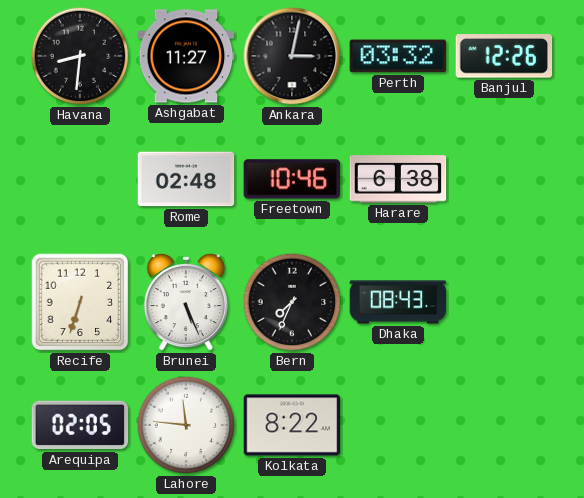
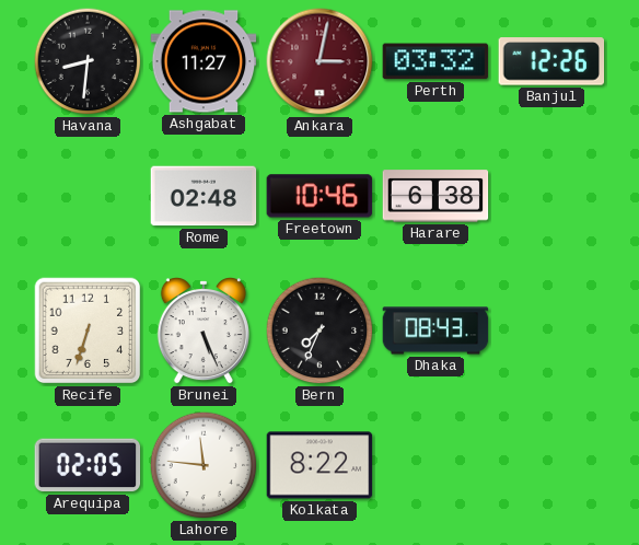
Ankara dial: black -> burgundy (319, 61)
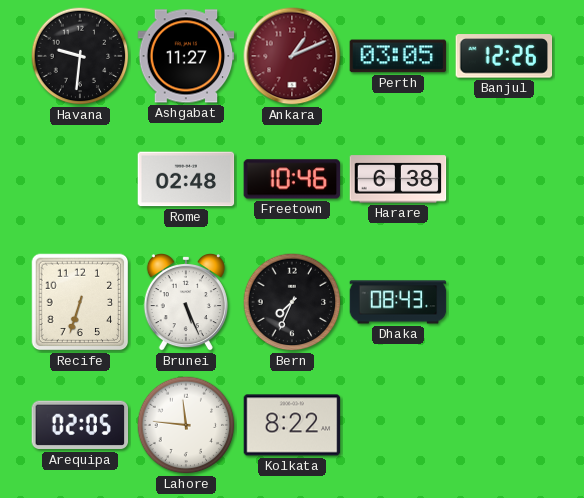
Havana: 8:31 -> 9:31 (80, 56)
Ankara: 3:02 -> 1:11 (292, 56)
Perth: 03:32 -> 03:05 (398, 56)
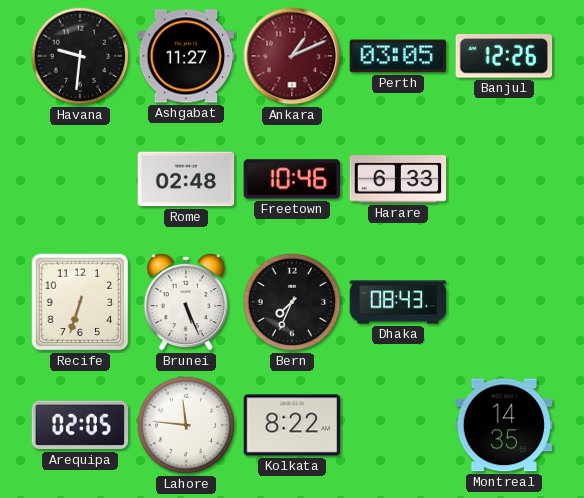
Harare: 6:38 -> 6:33 (398, 179)
Montreal: none -> 14:35 (504, 425)
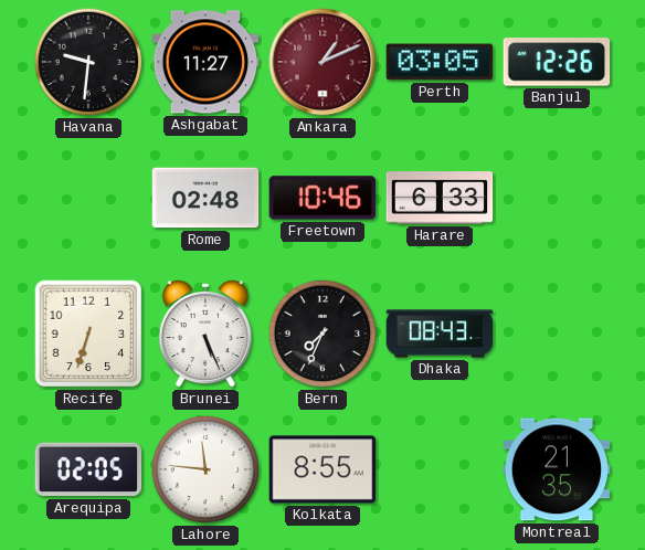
Kolkata: 8:22 -> 8:55 (322, 469)
Montreal: 14:35 -> 21:35 (557, 469)
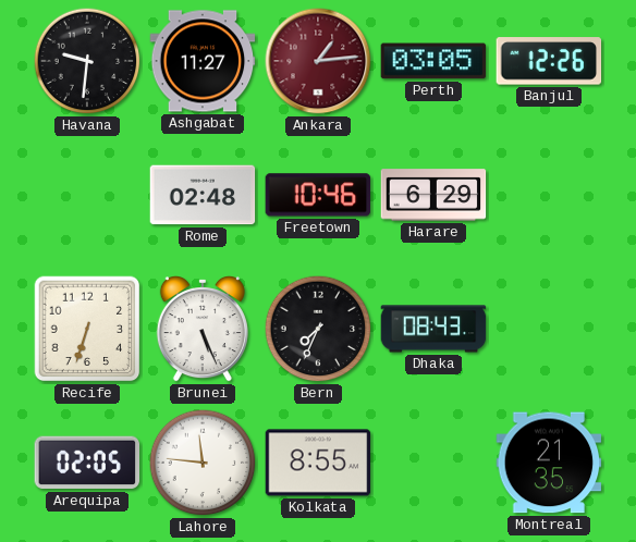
Ankara: 1:11 -> 1:14 (318, 61)
Harare: 6:33 -> 6:29 (433, 195)
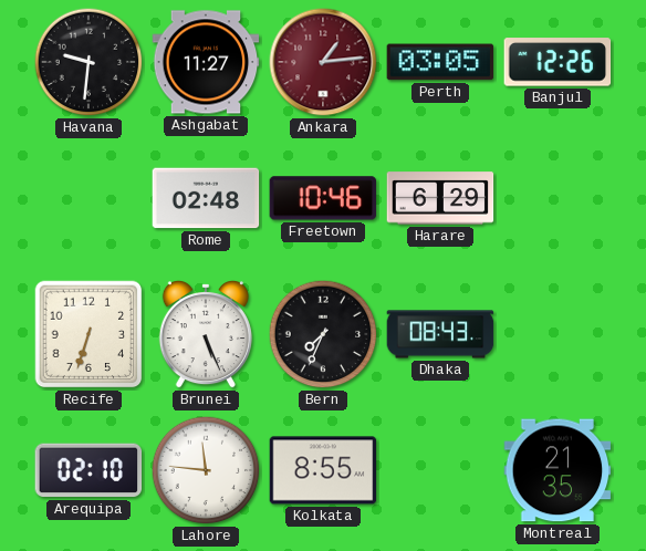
Arequipa: 02:05 -> 02:10 (88, 470)
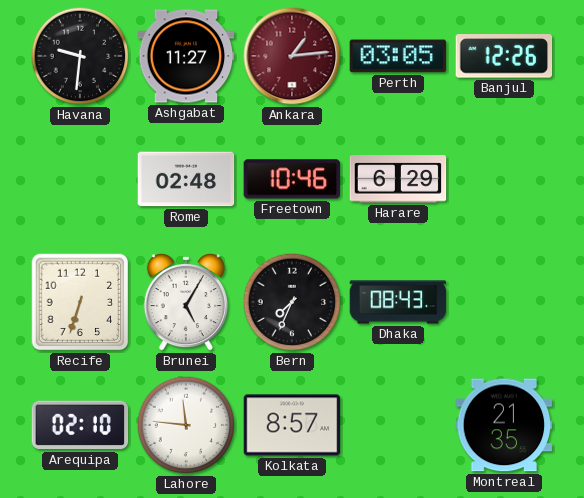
Brunei: 5:26 -> 5:05 (186, 303)
Kolkata: 8:55 -> 8:57 (292, 425)
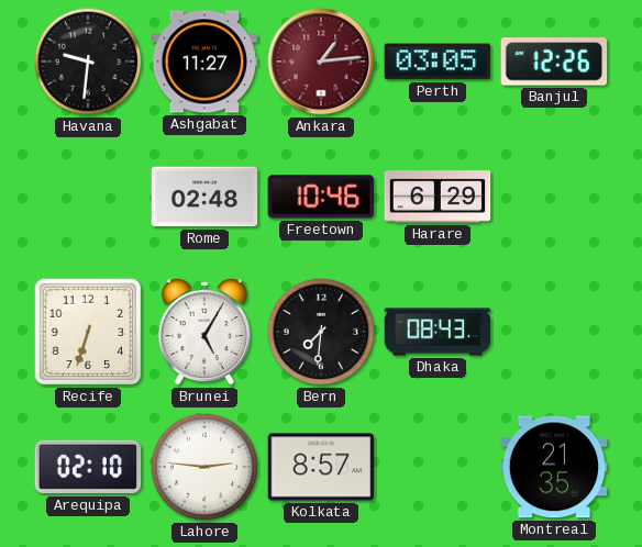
Bern: 7:34 -> 7:31 (321, 332)
Lahore: 11:46 -> 2:46 (204, 467)
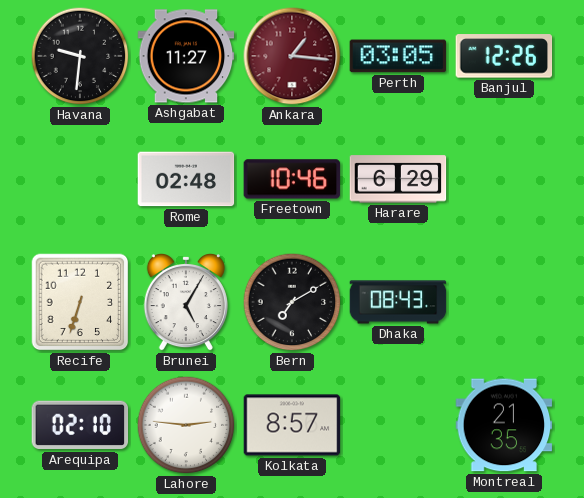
Ankara: 1:14 -> 1:16 (292, 56)
Bern: 7:31 -> 7:10 (292, 302)
